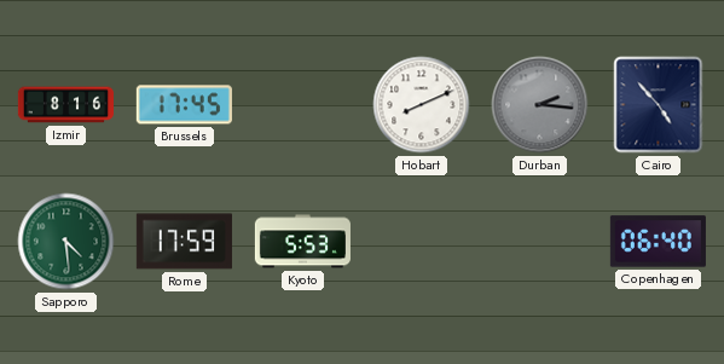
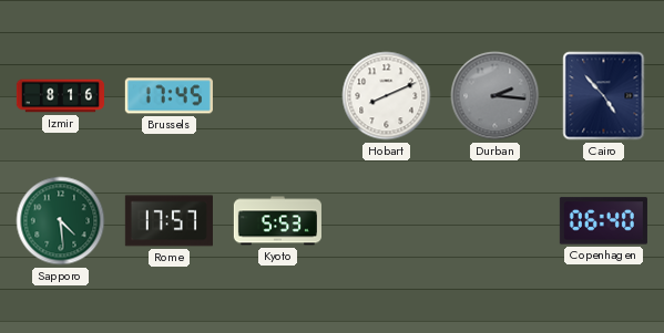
Rome: 17:59 -> 17:57 (168, 221)
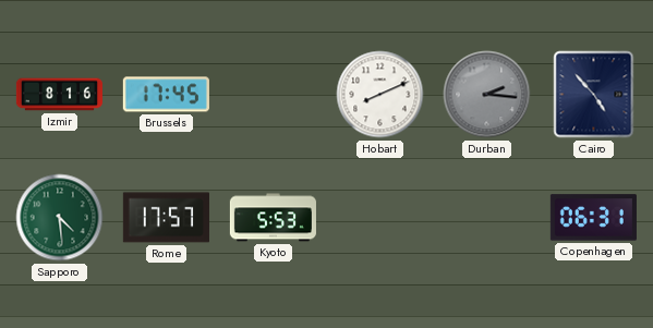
Copenhagen: 06:40 -> 06:31 (593, 218)
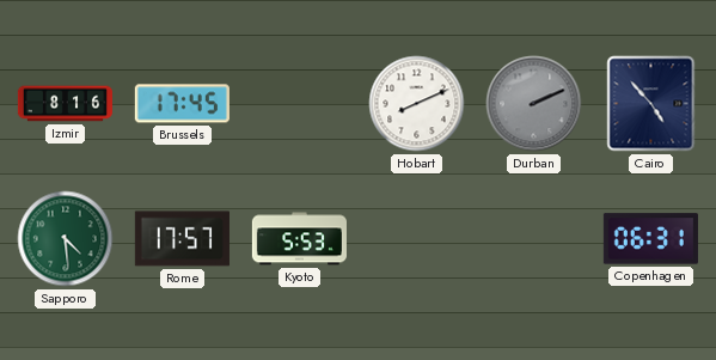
Durban: 2:16 -> 2:11 (534, 104)
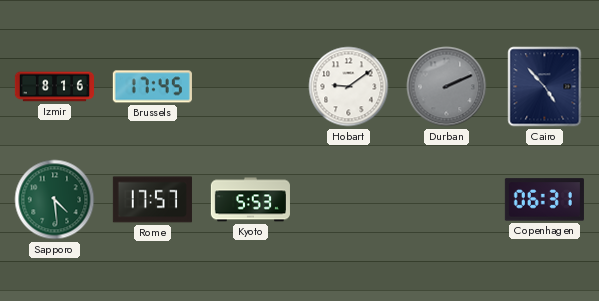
Hobart: 8:11 -> 9:09 (349, 87)
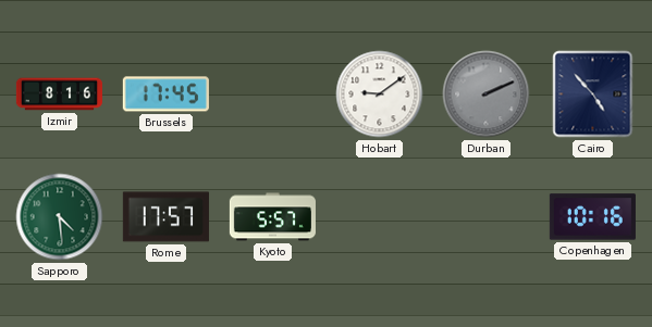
Kyoto: 5:53 -> 5:57 (272, 217)
Copenhagen: 06:31 -> 10:16 (592, 217)
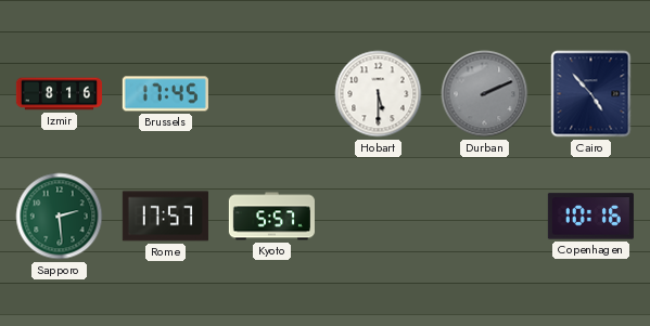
Hobart: 9:09 -> 5:30 (379, 94)
Sapporo: 4:29 -> 2:29 (60, 217)
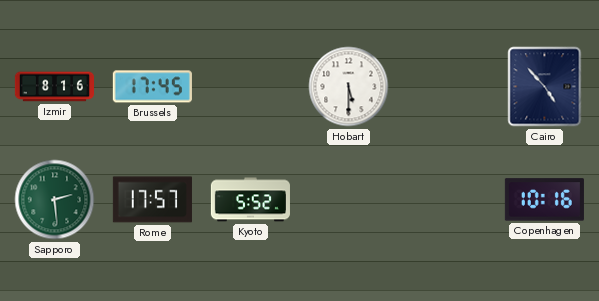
Durban: 2:11 -> none (485, 94)
Kyoto: 5:57 -> 5:52 (250, 200)
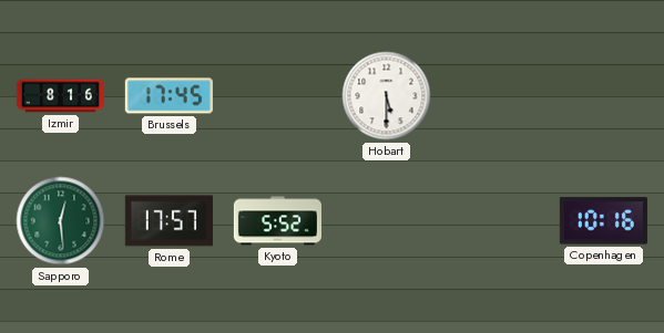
Cairo: 4:53 -> none (545, 87)
Sapporo: 2:29 -> 12:29 (61, 221)
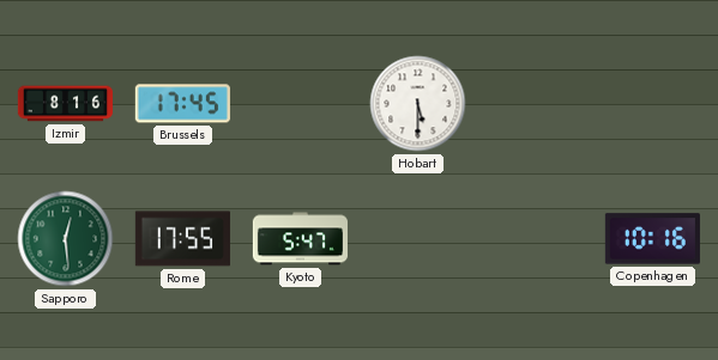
Rome: 17:57 -> 17:55 (182, 239)
Kyoto: 5:52 -> 5:47 (300, 239)
